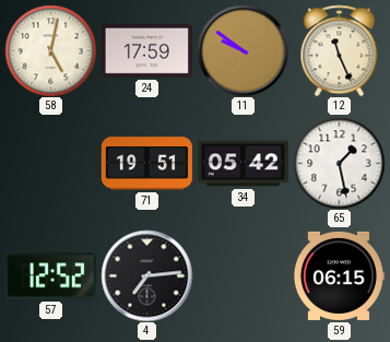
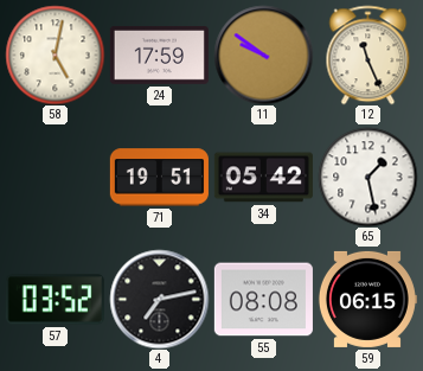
57: 12:52 -> 03:52 (55, 300)
4: 7:14 -> 7:13 (159, 299)
55: none -> 08:08 (263, 300)
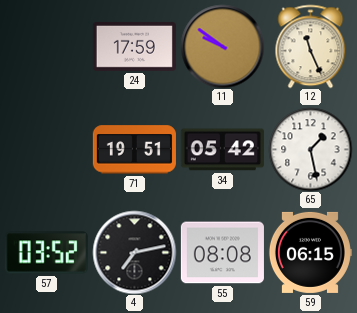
58: 5:02 -> none (55, 55)
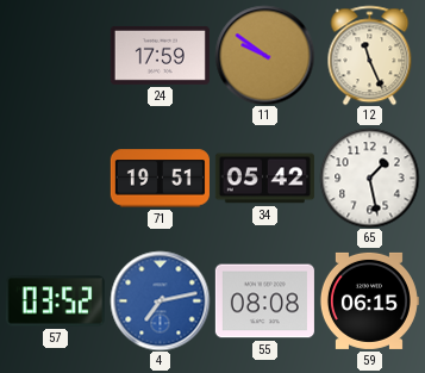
4 dial: black -> blue (160, 300)
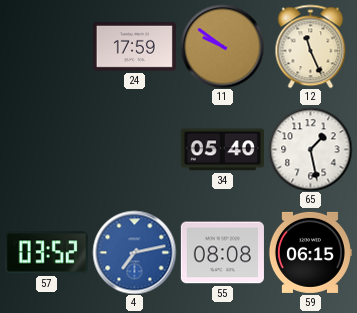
71: 19:51 -> none (160, 179)
34: 05:42 -> 05:40 (222, 150)
